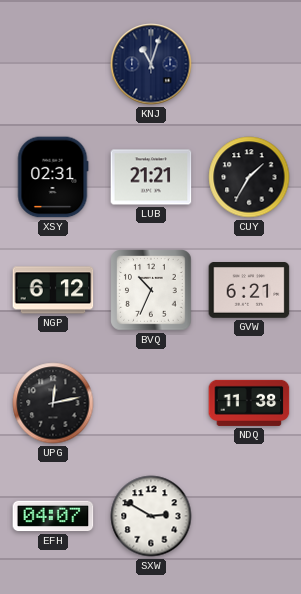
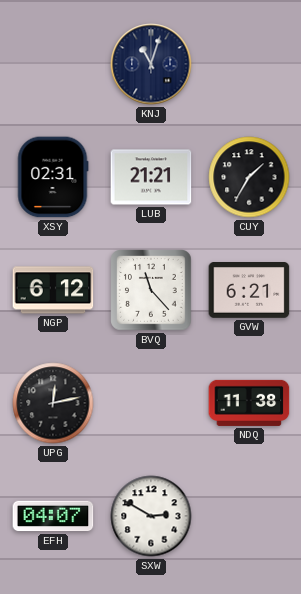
BVQ: 10:34 -> 11:23 (151, 290)
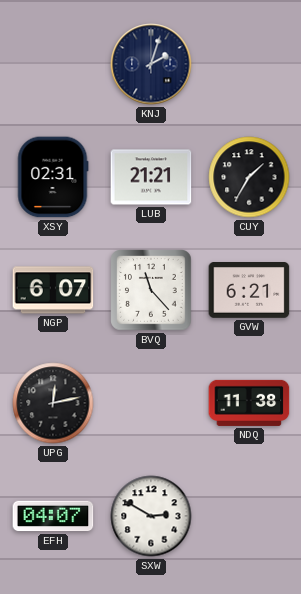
KNJ: 11:03 -> 2:03 (151, 64)
NGP: 6:12 -> 6:07 (53, 290)
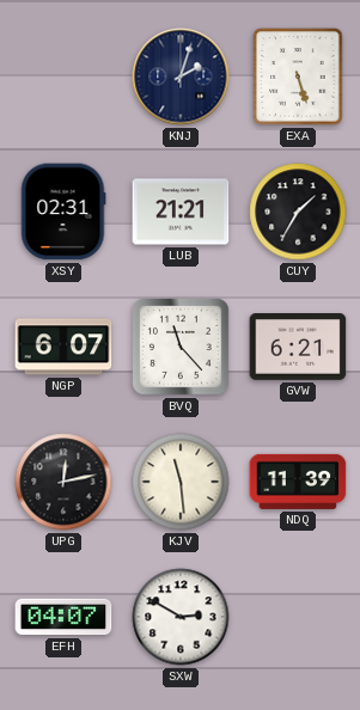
EXA: none -> 5:27 (298, 76)
KJV: none -> 11:29 (181, 482)
NDQ: 11:38 -> 11:39 (298, 482)
